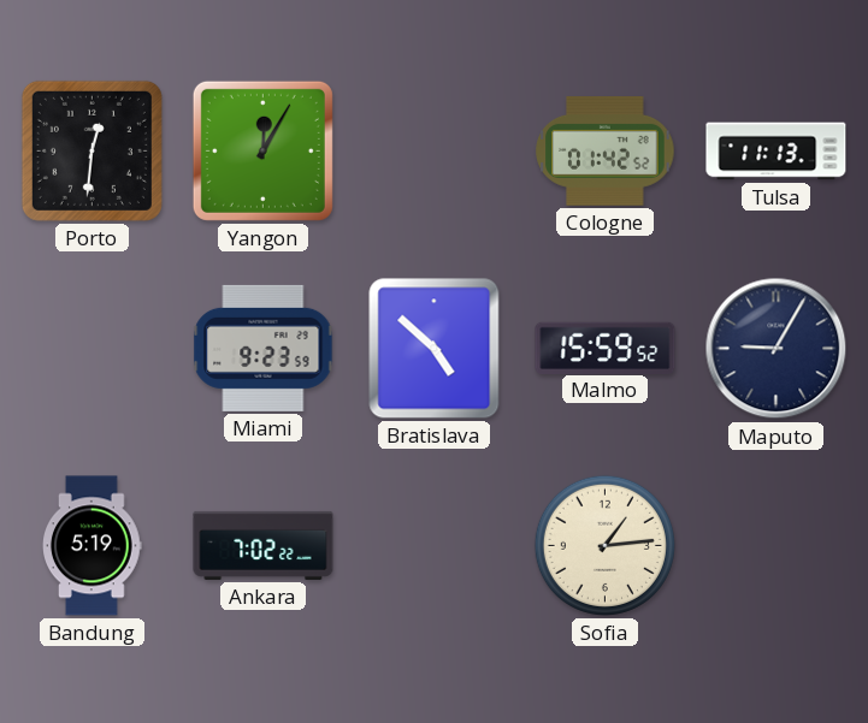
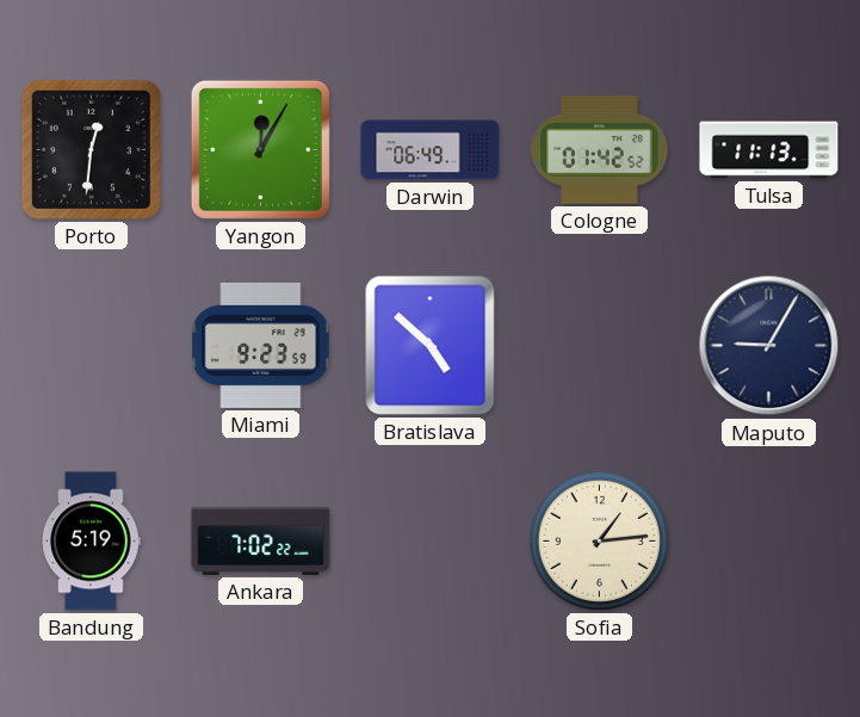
Darwin: none -> 06:49 (431, 150)
Malmo: 15:59 -> none (606, 348)
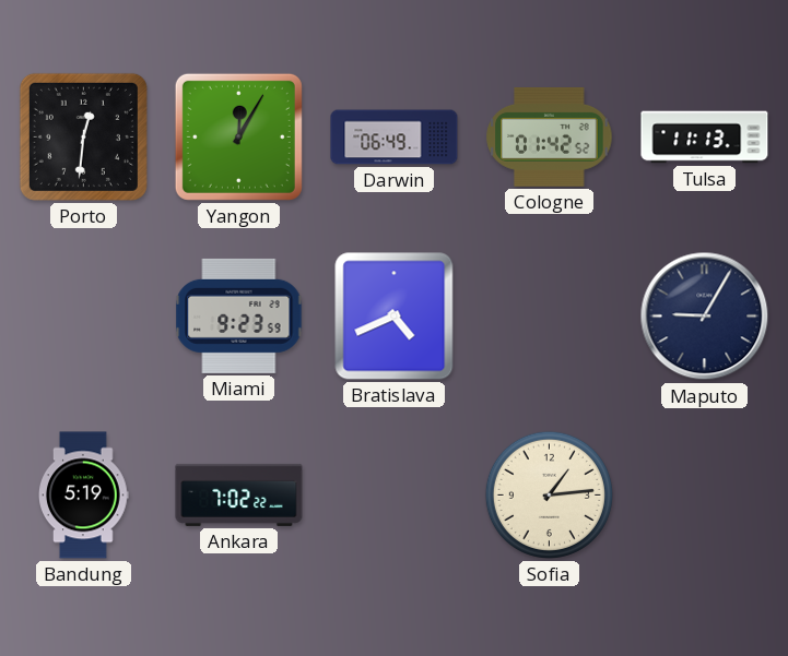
Bratislava: 4:52 -> 4:41 (395, 317)
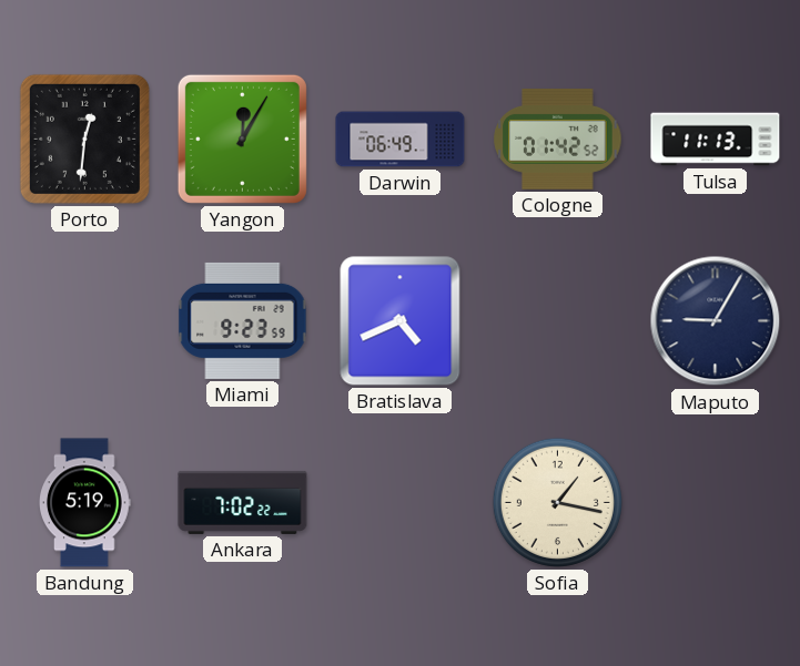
Sofia: 1:14 -> 1:17 (557, 502)
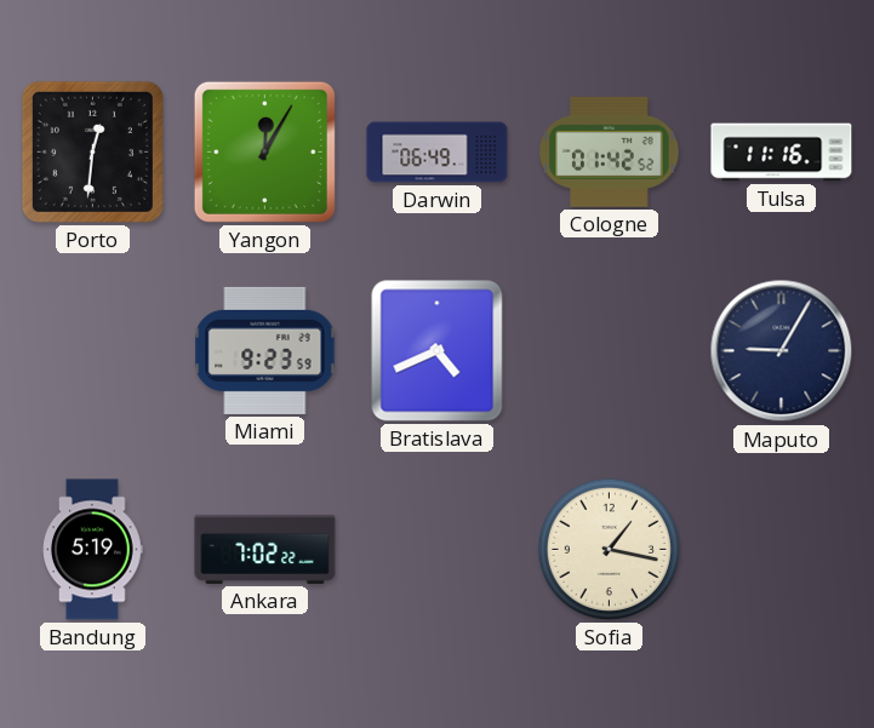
Tulsa: 11:13 -> 11:16 (782, 153)
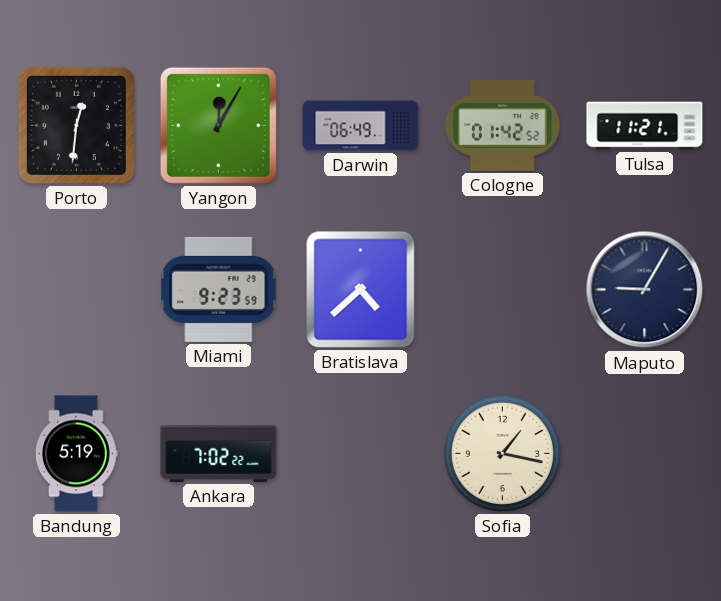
Tulsa: 11:16 -> 11:21 (645, 126)
Bratislava: 4:41 -> 4:38 (361, 290)
